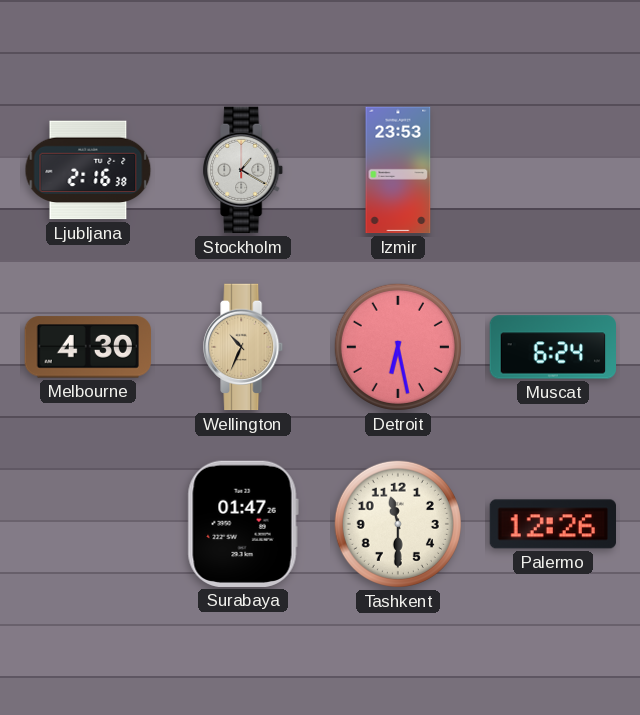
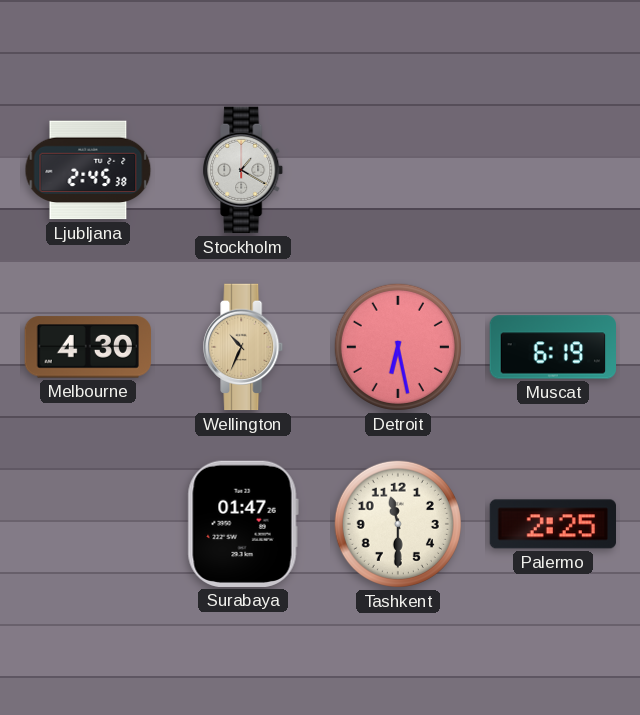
Ljubljana: 2:16 -> 2:45 (88, 170)
Izmir: 23:53 -> none (398, 170)
Muscat: 6:24 -> 6:19 (552, 347)
Palermo: 12:26 -> 2:25 (552, 524)
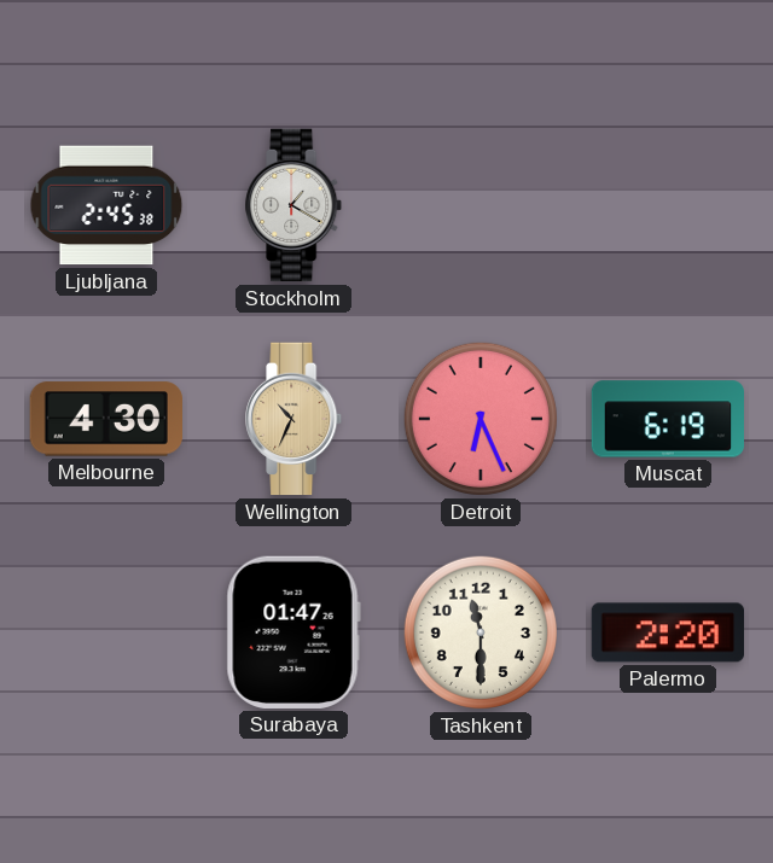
Detroit: 6:28 -> 6:26 (481, 419)
Palermo: 2:25 -> 2:20 (667, 632)
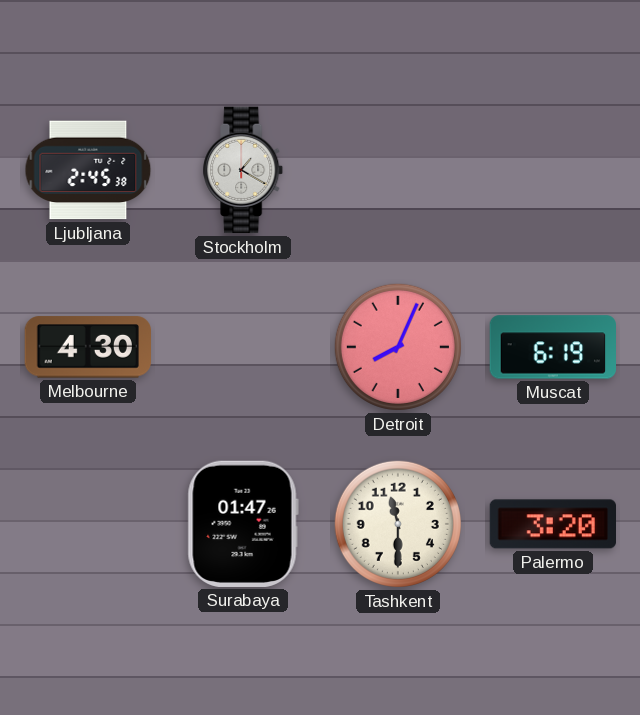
Wellington: 10:34 -> none (295, 419)
Detroit: 6:26 -> 8:04 (398, 347)
Palermo: 2:20 -> 3:20 (552, 524)
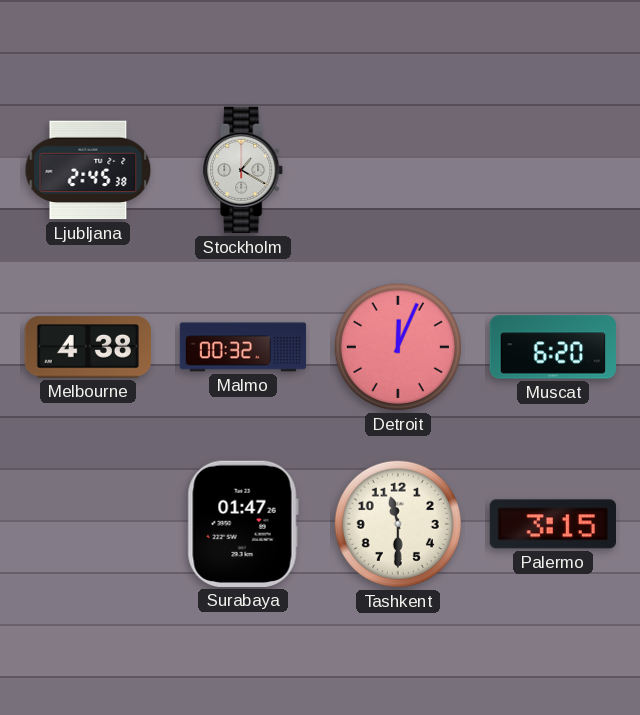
Melbourne: 4:30 -> 4:38 (87, 347)
Malmo: none -> 00:32 (243, 347)
Detroit: 8:04 -> 12:04 (398, 347)
Muscat: 6:19 -> 6:20 (552, 347)
Palermo: 3:20 -> 3:15 (552, 524)
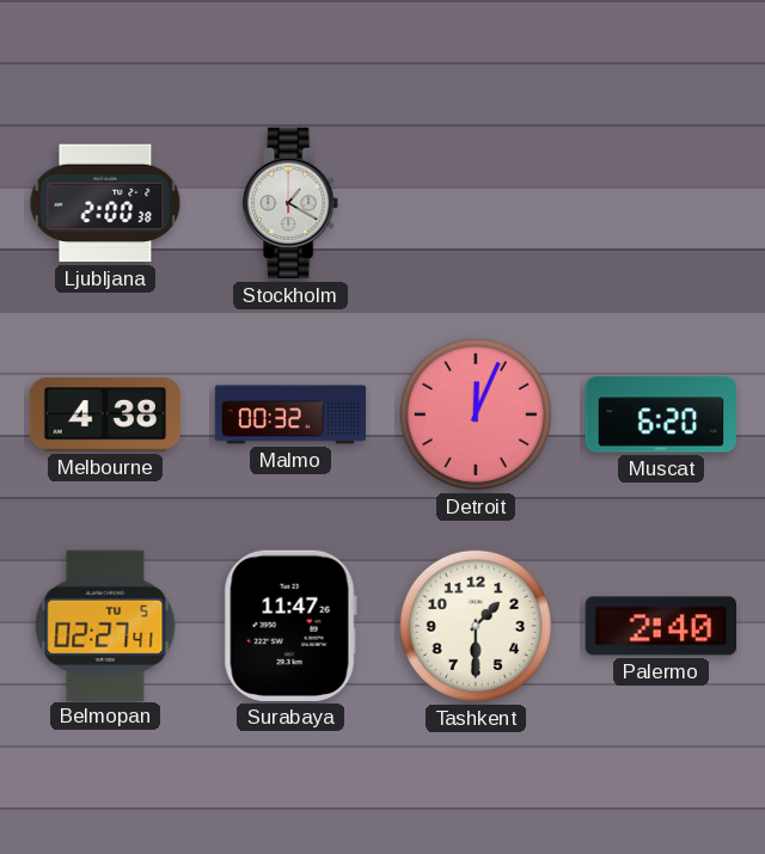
Ljubljana: 2:45 -> 2:00 (105, 203)
Belmopan: none -> 02:27 (105, 625)
Surabaya: 01:47 -> 11:47 (290, 626)
Tashkent: 11:30 -> 1:30 (476, 626)
Palermo: 3:15 -> 2:40 (660, 626)
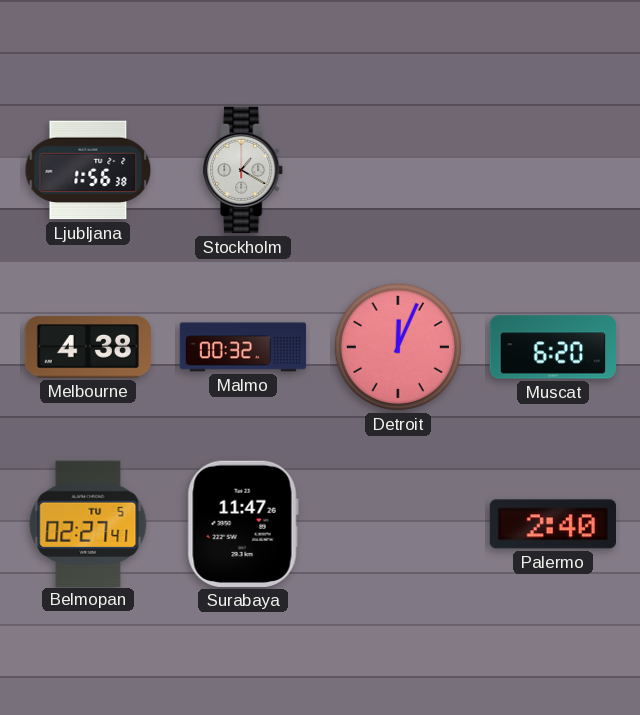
Ljubljana: 2:00 -> 1:56 (88, 170)
Tashkent: 1:30 -> none (476, 626)
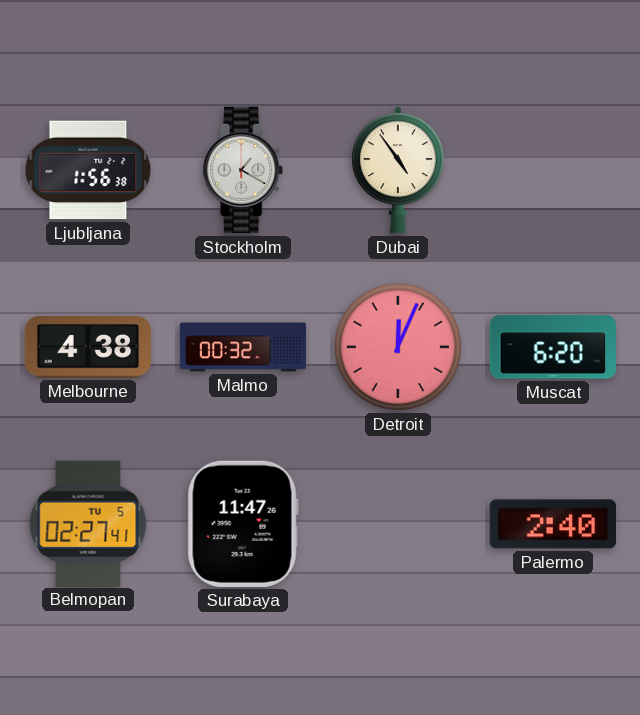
Dubai: none -> 4:54 (398, 170)
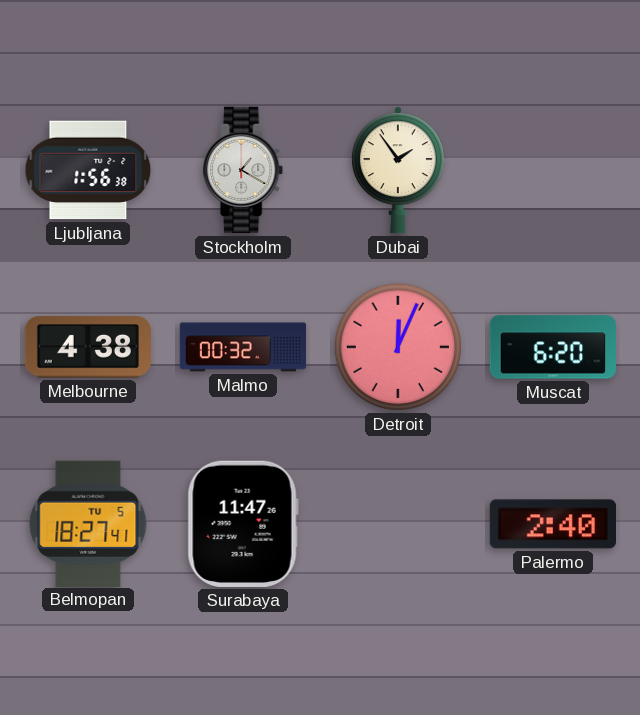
Dubai: 4:54 -> 1:54 (398, 170)
Belmopan: 02:27 -> 18:27 (88, 523)
